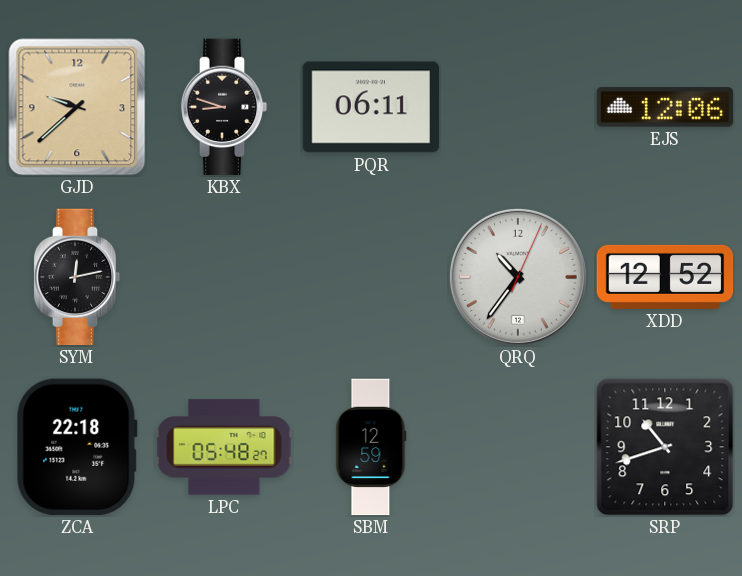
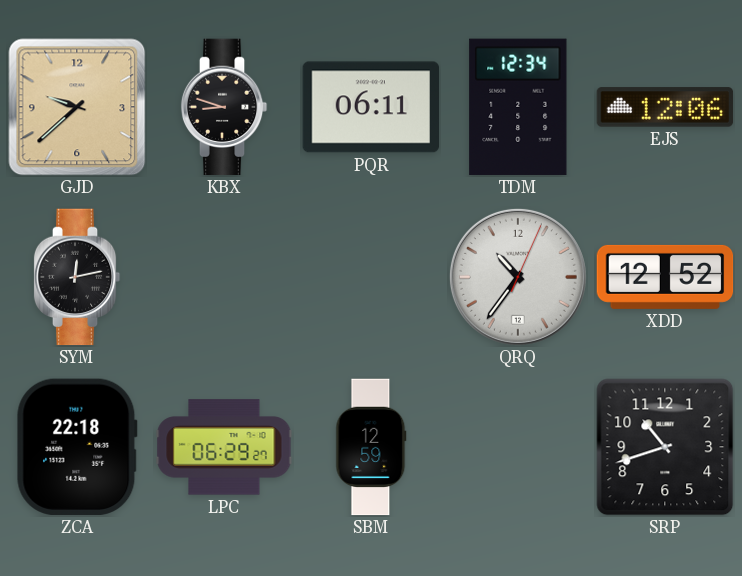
TDM: none -> 12:34 (518, 107)
LPC: 05:48 -> 06:29 (224, 447)
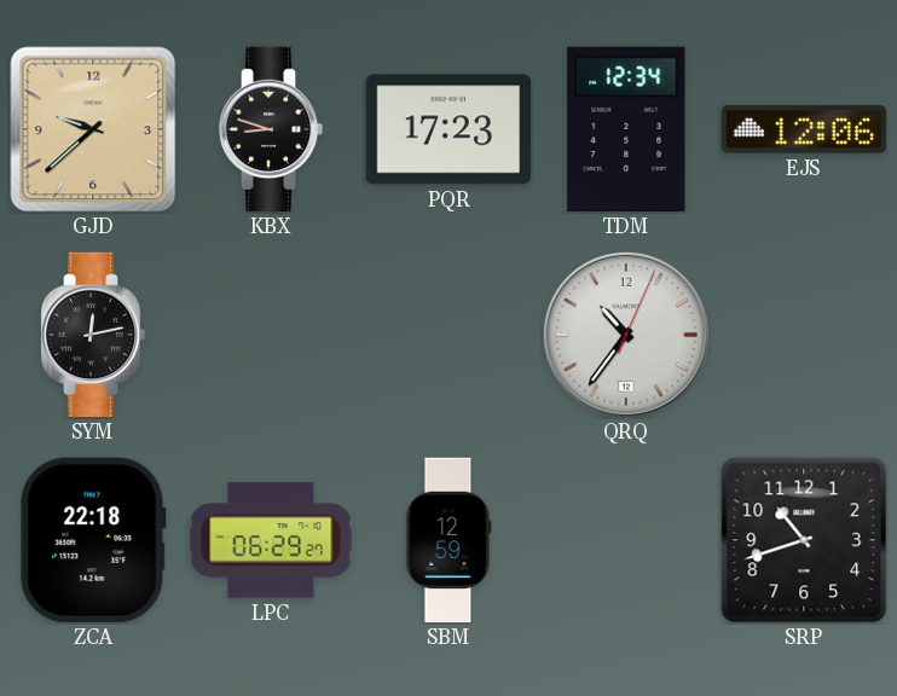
PQR: 06:11 -> 17:23 (448, 129)
XDD: 12:52 -> none (665, 277)
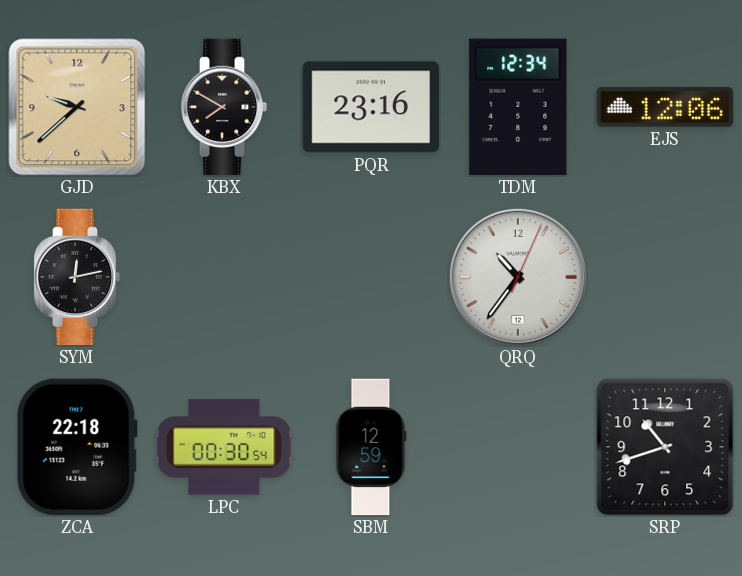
KBX: 8:48 -> 7:50 (224, 107)
PQR: 17:23 -> 23:16 (371, 107)
LPC: 06:29 -> 00:30 (224, 447)
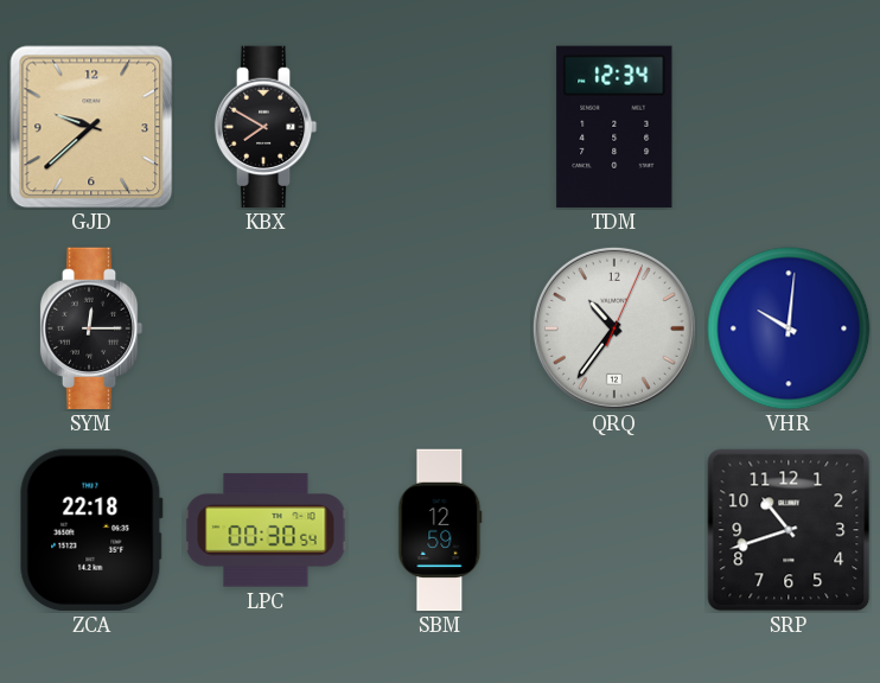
PQR: 23:16 -> none (371, 107)
EJS: 12:06 -> none (665, 107)
SYM: 12:13 -> 12:15 (91, 328)
VHR: none -> 10:01 (789, 328)
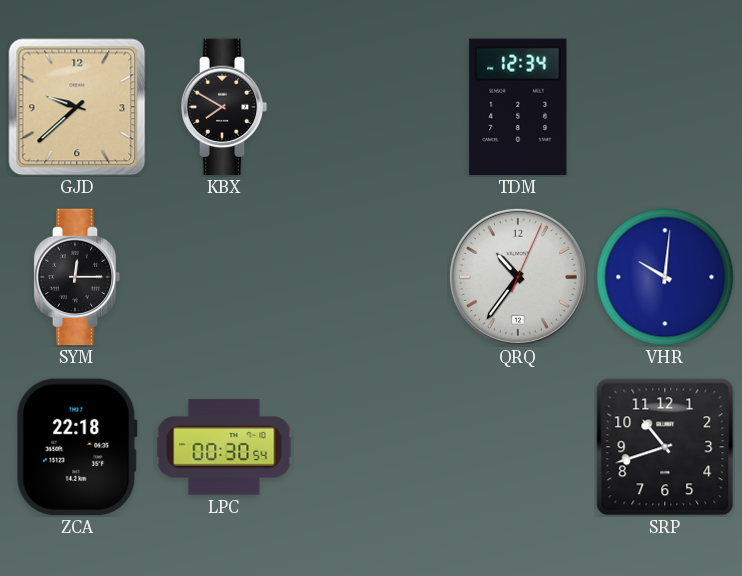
SBM: 12:59 -> none (440, 530)
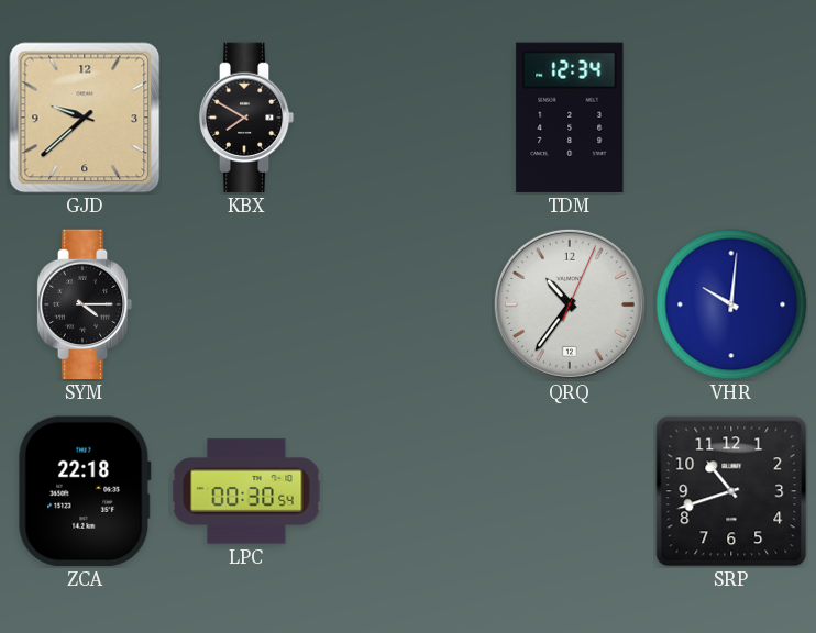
SYM: 12:15 -> 4:15 (85, 304)
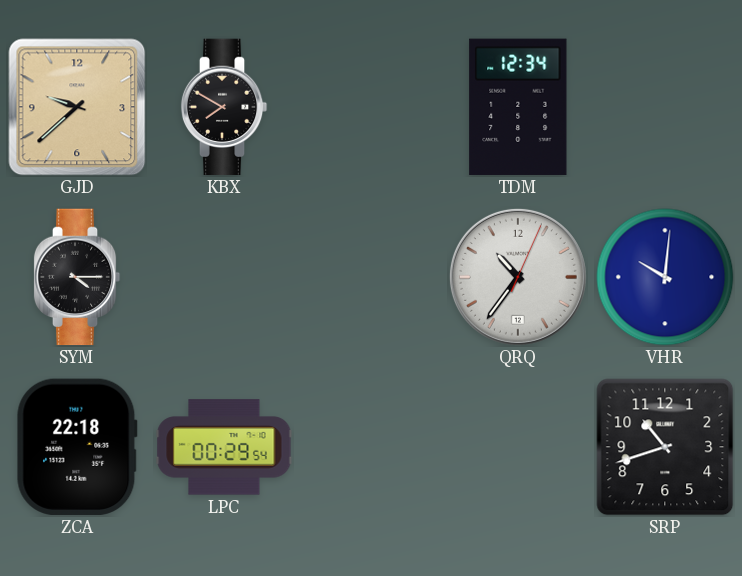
LPC: 00:30 -> 00:29 (224, 447)
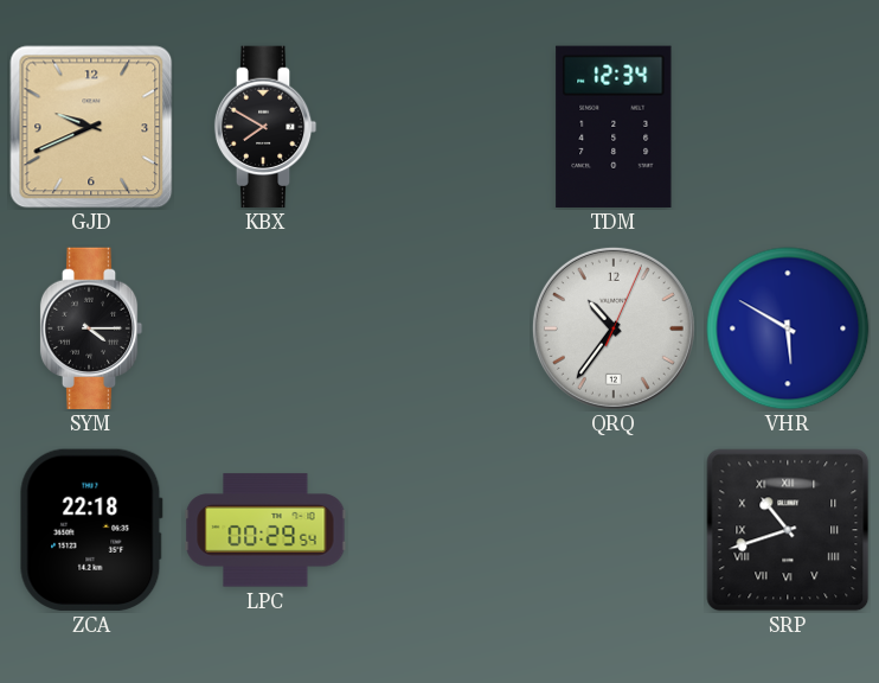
GJD: 9:38 -> 9:41 (91, 127)
VHR: 10:01 -> 5:50 (788, 328)
SRP numerals: Arabic -> Roman (788, 530)
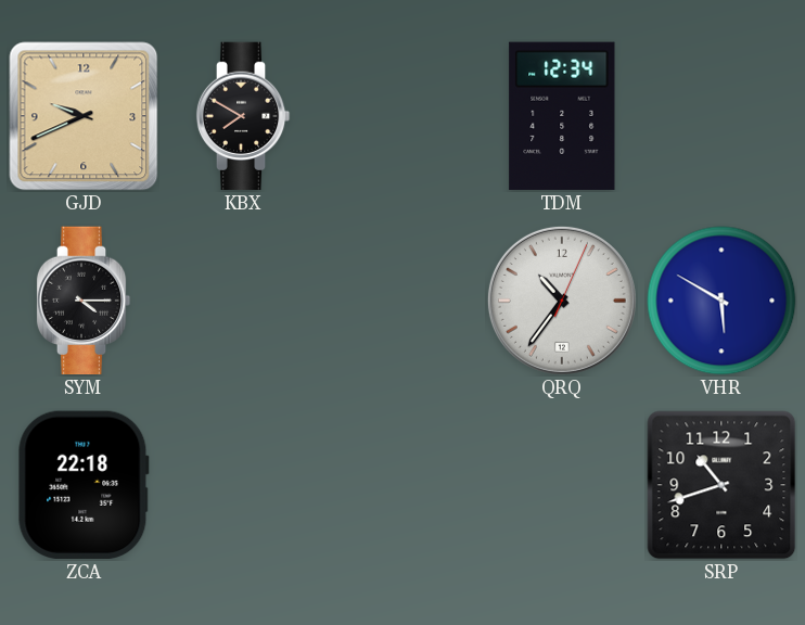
LPC: 00:29 -> none (265, 530)
SRP numerals: Roman -> Arabic (721, 485)
